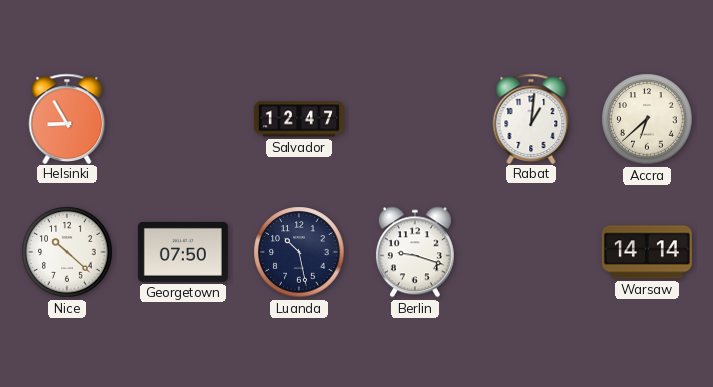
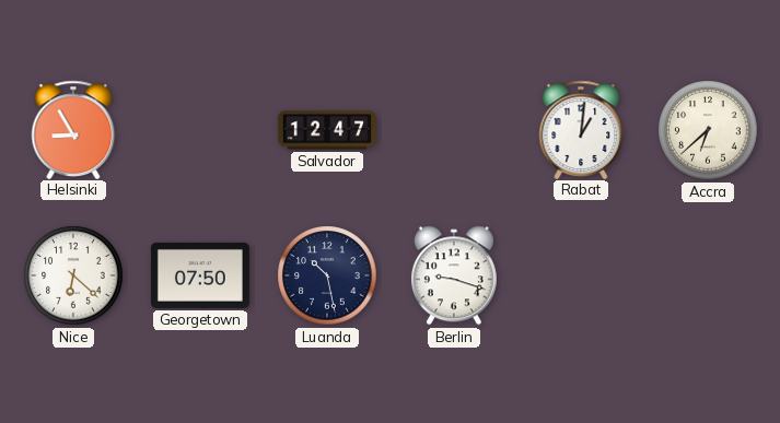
Nice: 10:22 -> 6:22 (73, 275)
Warsaw: 14:14 -> none (647, 252)
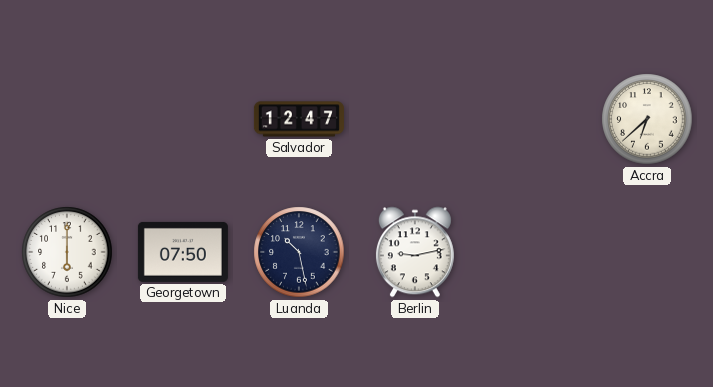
Helsinki: 8:55 -> none (73, 129)
Rabat: 1:01 -> none (581, 129)
Nice: 6:22 -> 6:00 (67, 252)
Berlin: 9:18 -> 9:13 (415, 252)
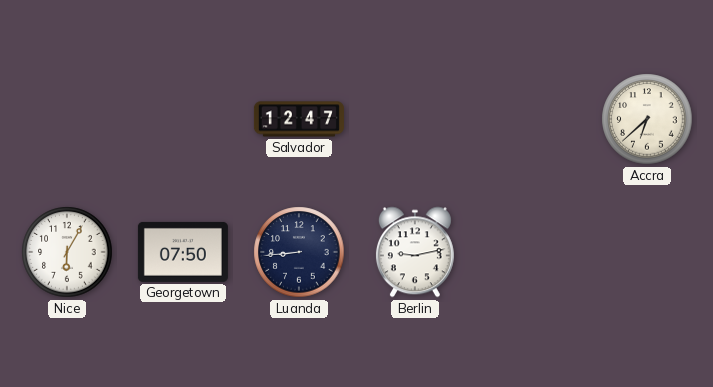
Nice: 6:00 -> 6:05 (67, 252)
Luanda: 10:28 -> 8:44 (299, 252)
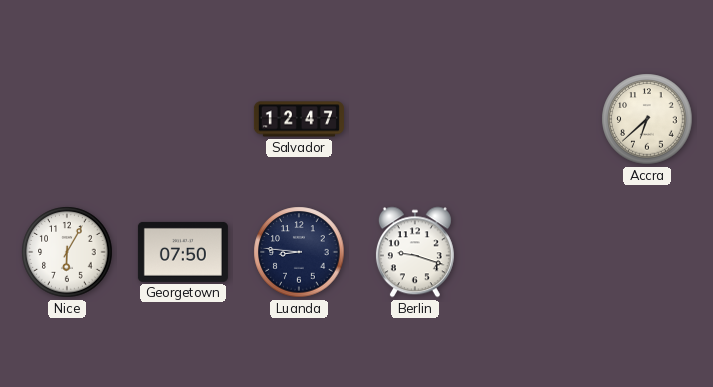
Luanda: 8:44 -> 8:46 (299, 252)
Berlin: 9:13 -> 9:18 (415, 252)
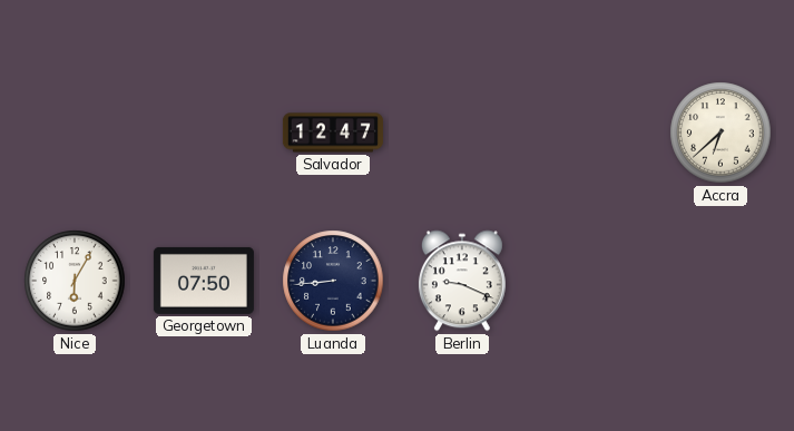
Luanda: 8:46 -> 8:44 (333, 281)
Berlin: 9:18 -> 9:19 (462, 281)
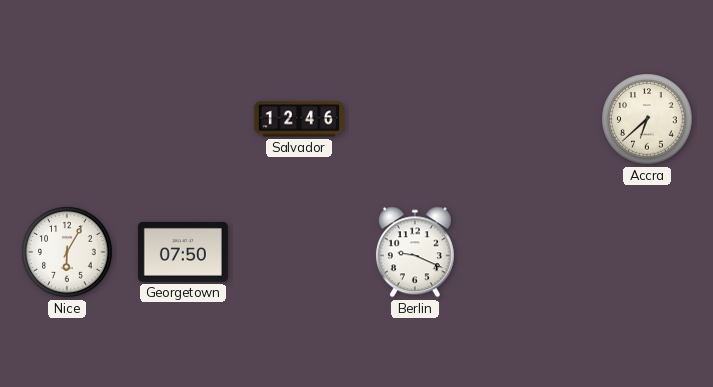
Salvador: 12:47 -> 12:46 (299, 119)
Luanda: 8:44 -> none (333, 281)
